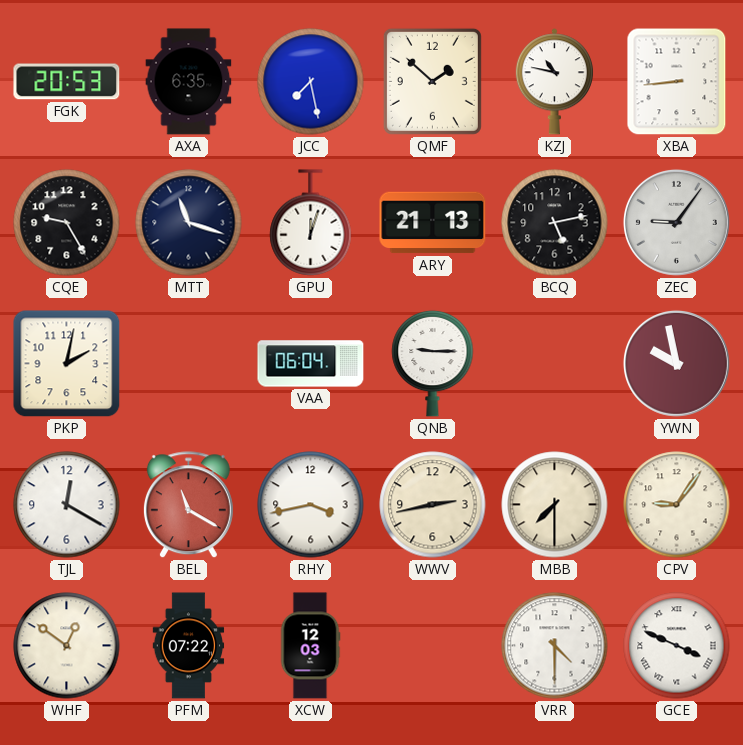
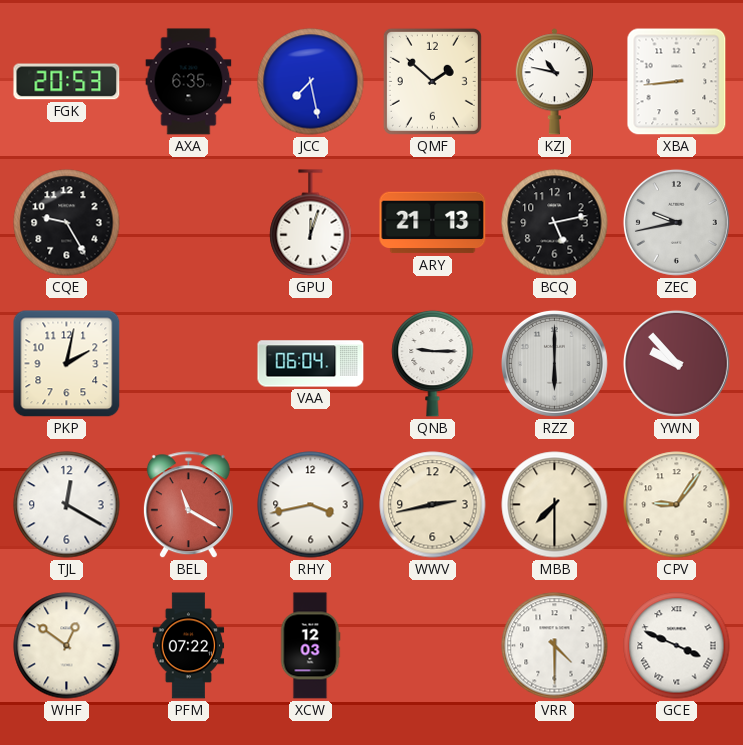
MTT: 11:18 -> none (189, 223)
ZEC: 9:06 -> 9:43 (676, 222)
RZZ: none -> 6:00 (554, 363)
YWN: 9:58 -> 9:53 (676, 363)
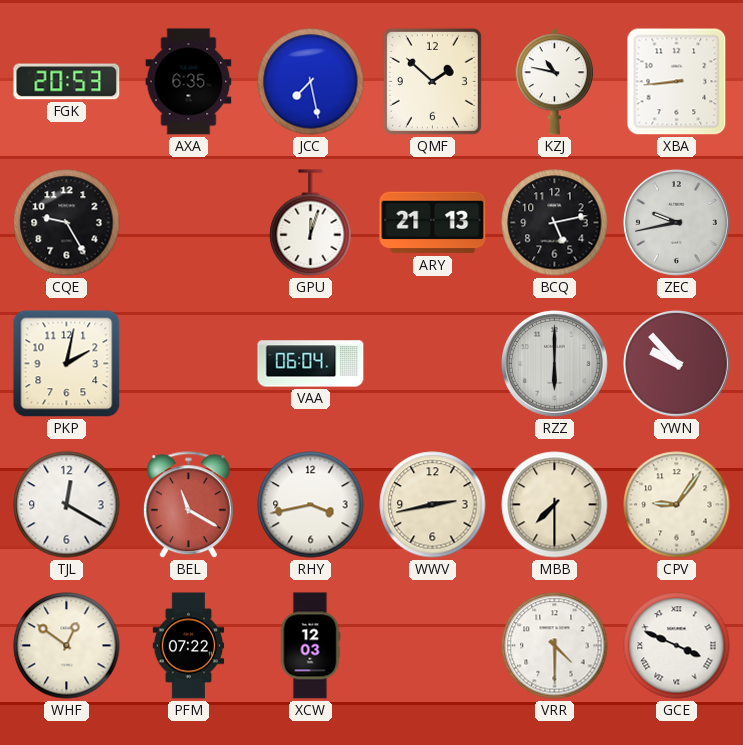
QNB: 9:15 -> none (433, 363)
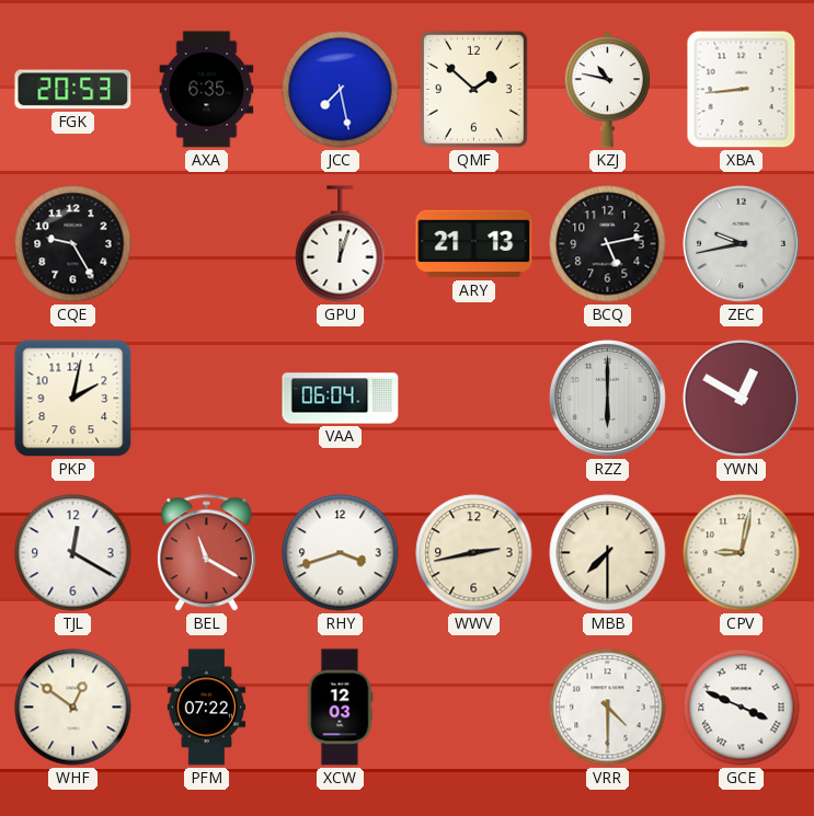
YWN: 9:53 -> 12:50 (741, 398)
RHY: 3:43 -> 3:42 (341, 553)
CPV: 9:06 -> 9:02 (742, 553)
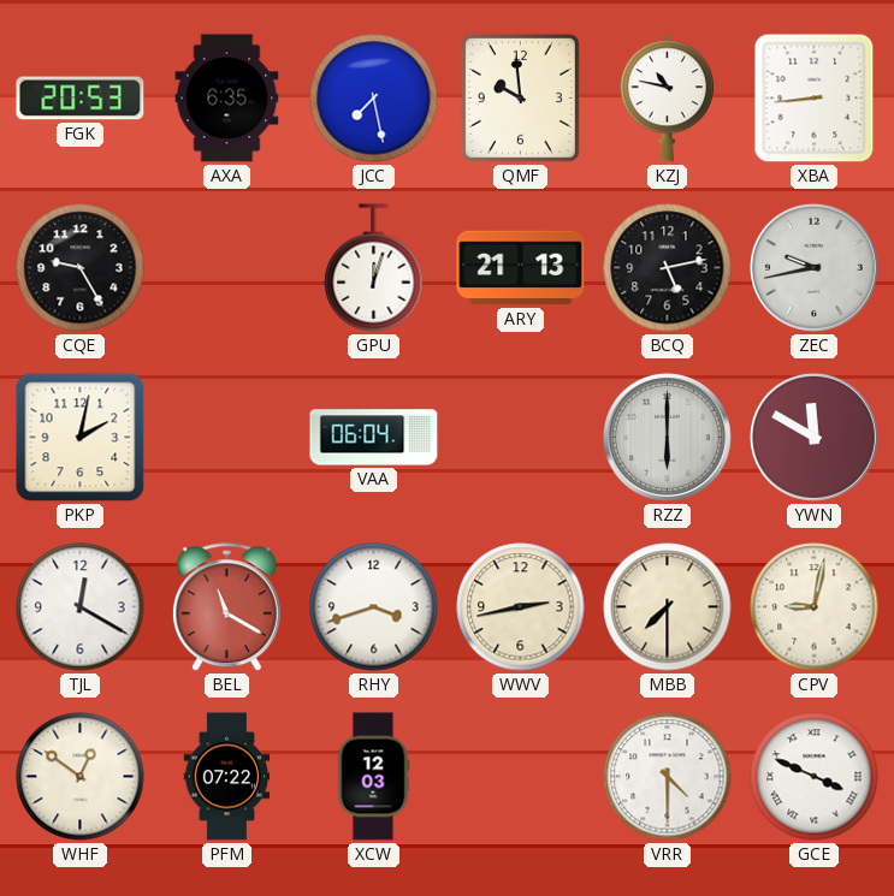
QMF: 1:52 -> 9:59 (520, 97)
YWN: 12:50 -> 11:50 (813, 437)
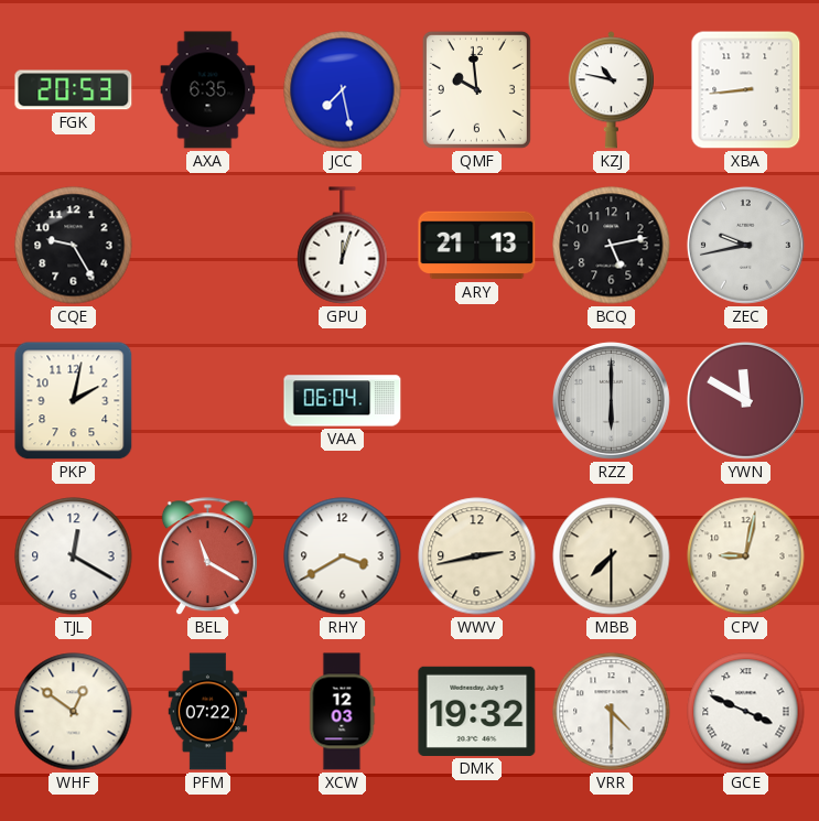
RHY: 3:42 -> 3:40 (343, 557)
DMK: none -> 19:32 (477, 711)
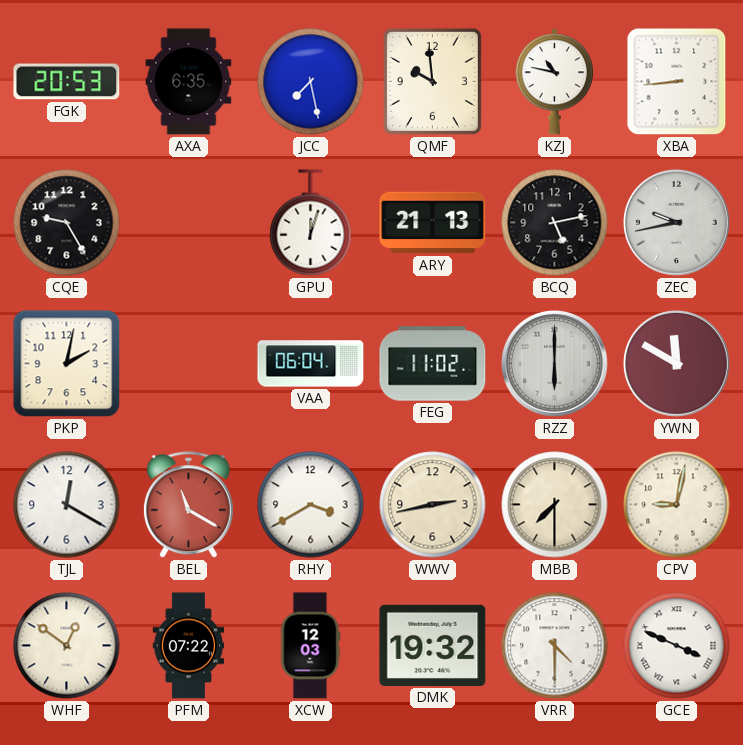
FEG: none -> 11:02 (433, 364)
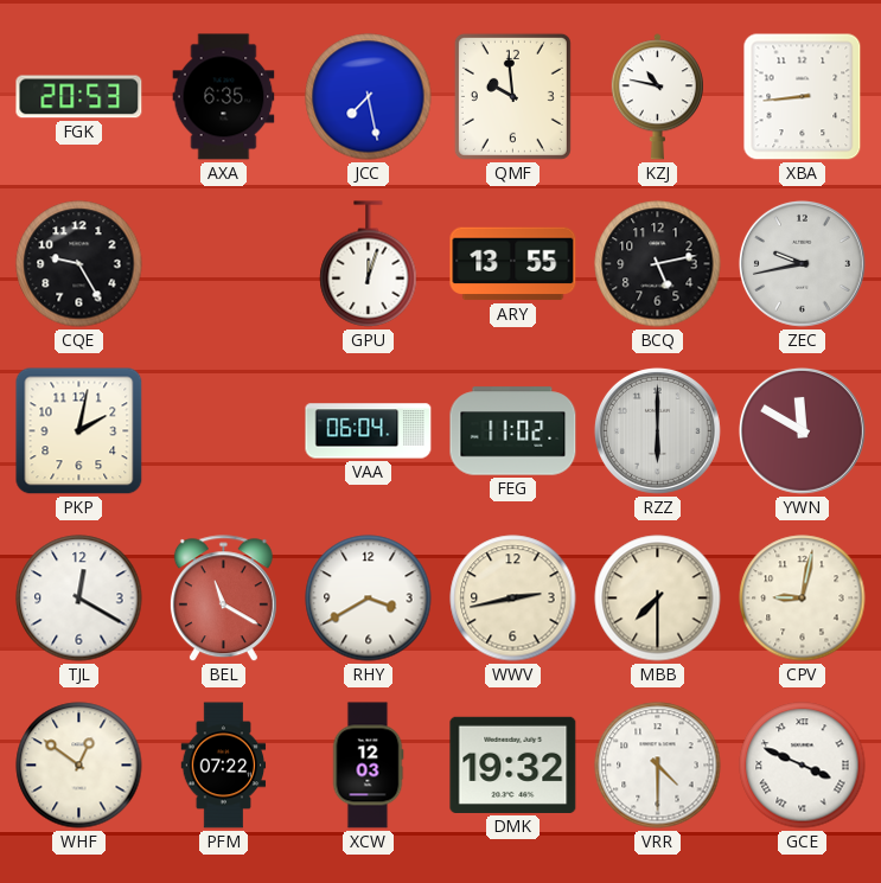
ARY: 21:13 -> 13:55 (513, 264)
